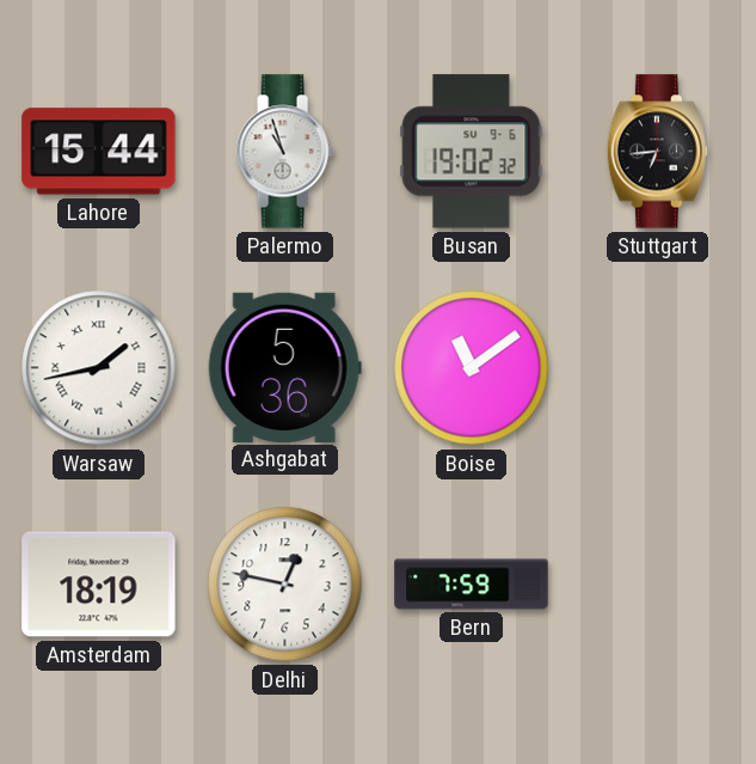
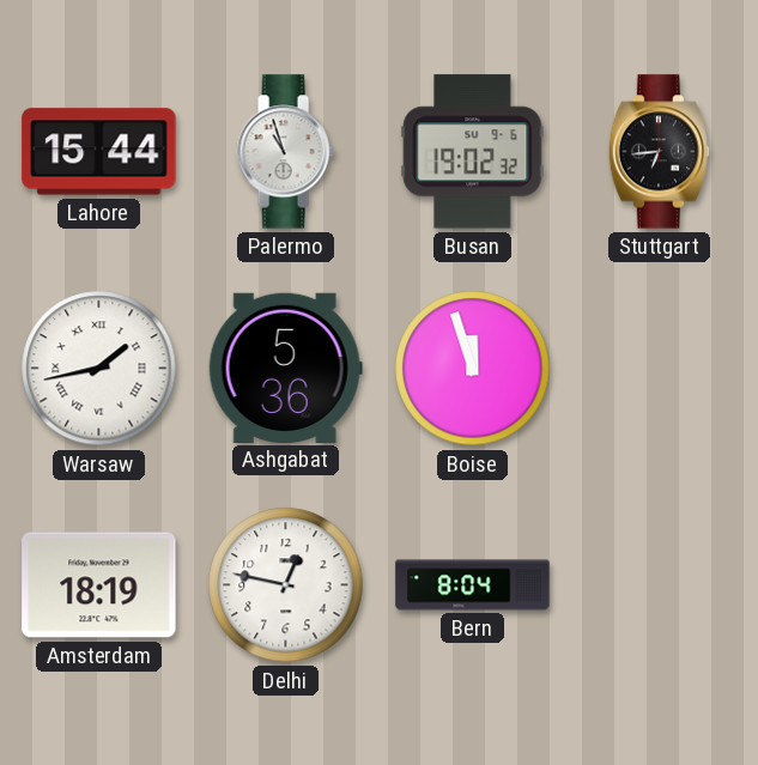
Boise: 11:09 -> 11:57 (473, 369)
Bern: 7:59 -> 8:04 (473, 585)
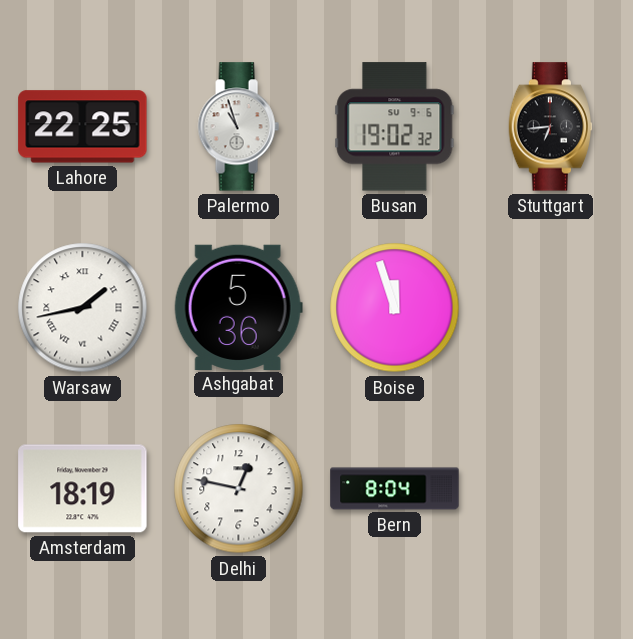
Lahore: 15:44 -> 22:25 (83, 127)
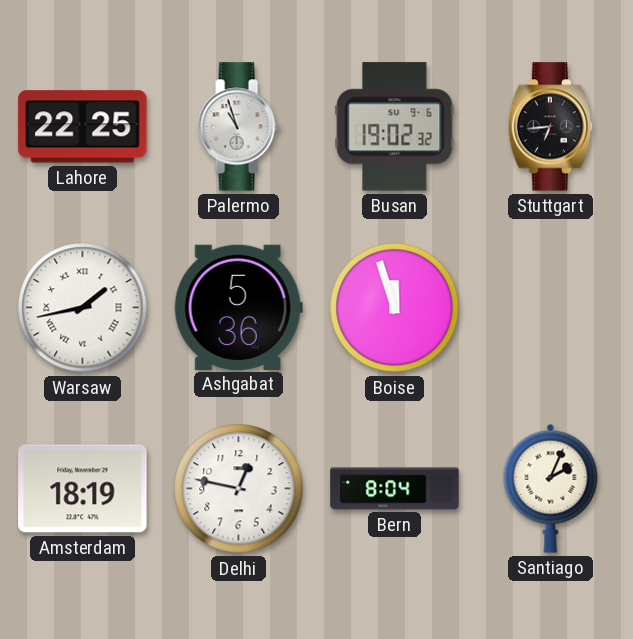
Santiago: none -> 2:04 (551, 488)
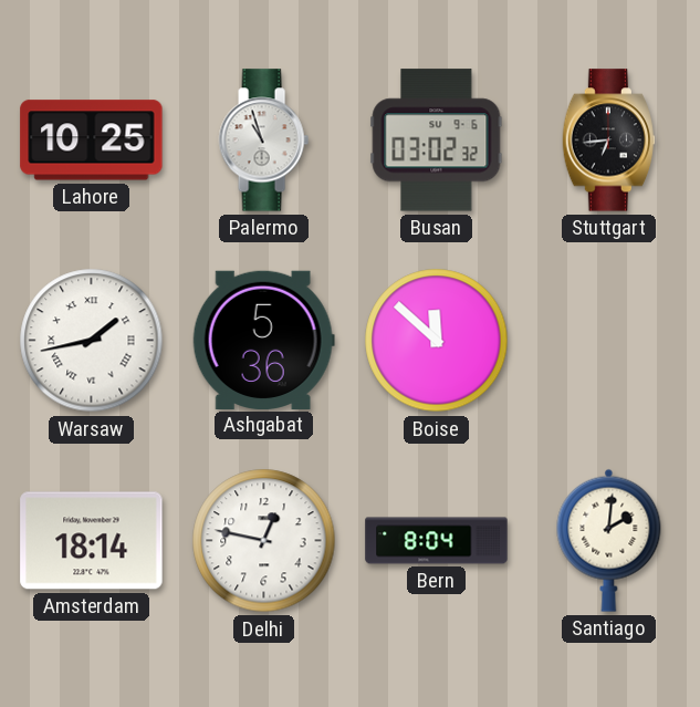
Lahore: 22:25 -> 10:25 (92, 141)
Busan: 19:02 -> 03:02 (437, 141)
Boise: 11:57 -> 11:52 (437, 341)
Amsterdam: 18:19 -> 18:14 (92, 541)
Santiago: 2:04 -> 2:01 (609, 540)
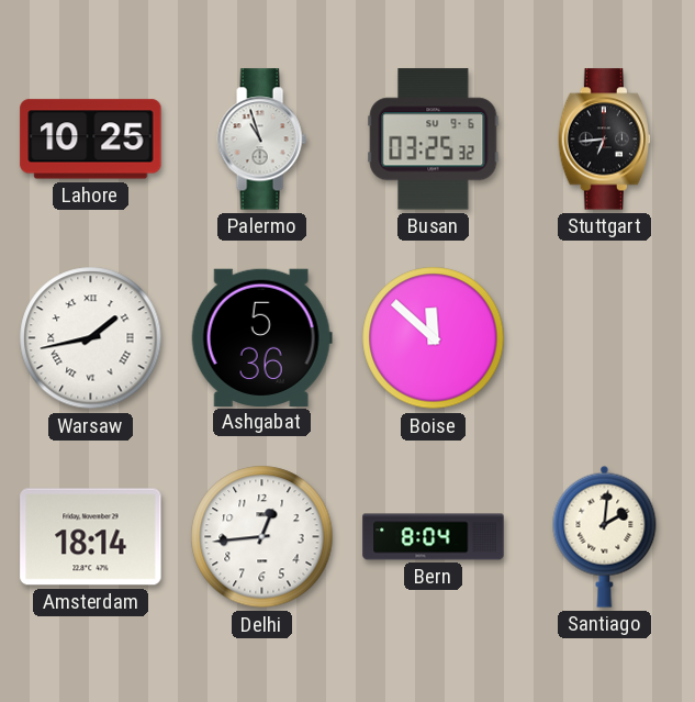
Busan: 03:02 -> 03:25 (434, 140)
Delhi: 12:47 -> 12:44 (262, 537)
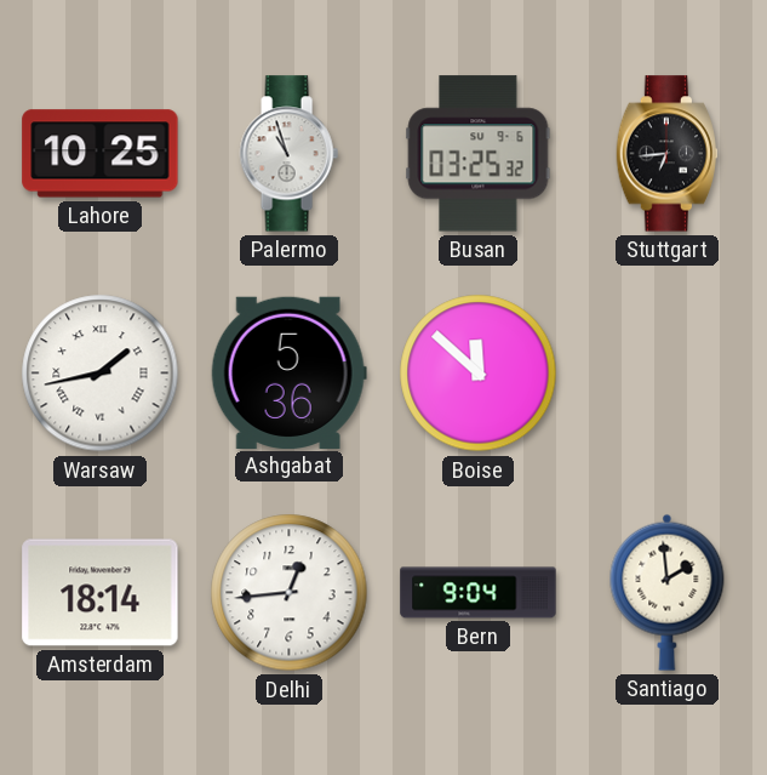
Bern: 8:04 -> 9:04 (479, 593)
Santiago: 2:01 -> 1:59 (668, 592)
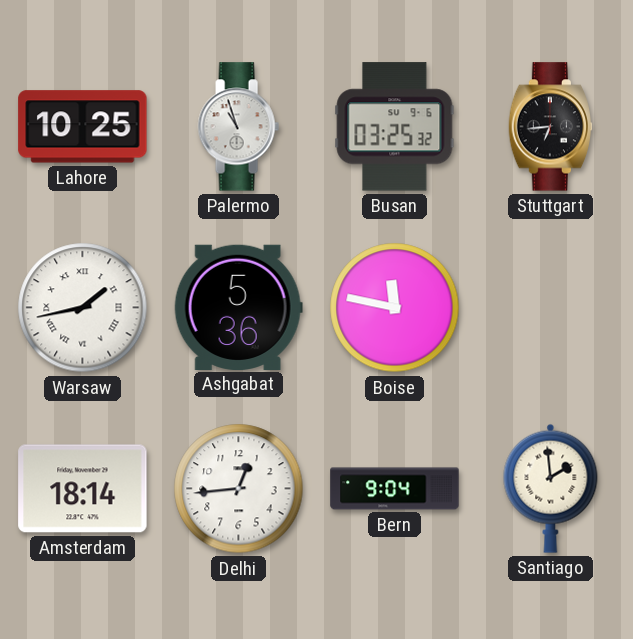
Boise: 11:52 -> 11:47 (395, 308)
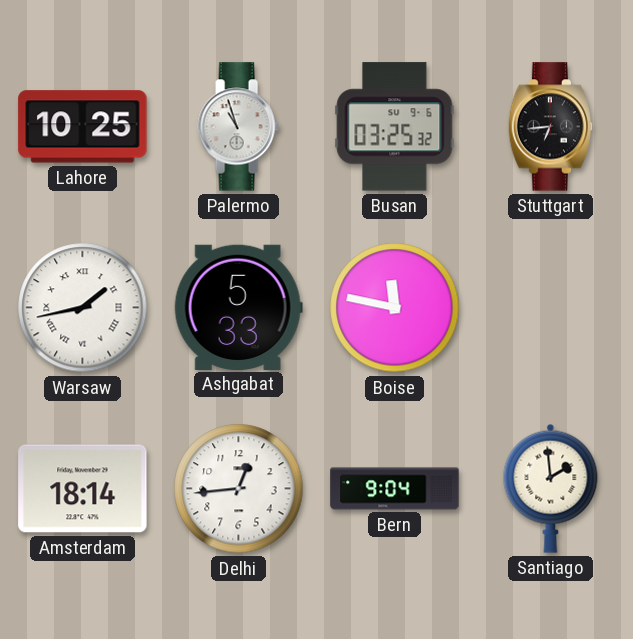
Ashgabat: 5:36 -> 5:33 (238, 307)
